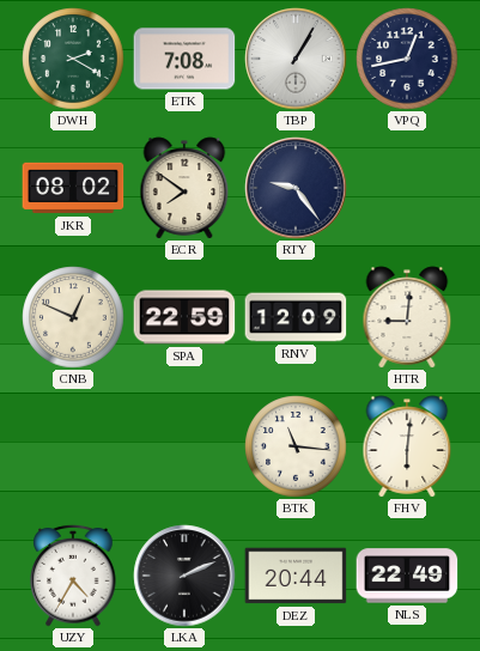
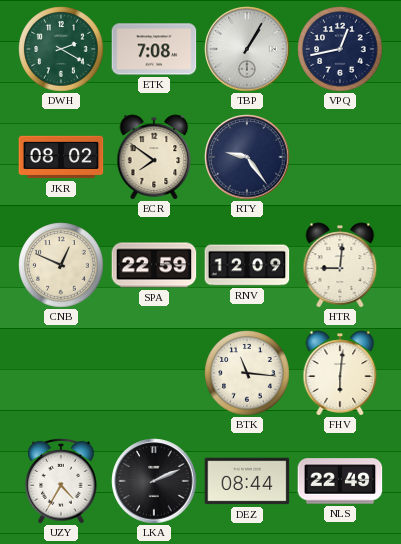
DEZ: 20:44 -> 08:44 (247, 481)
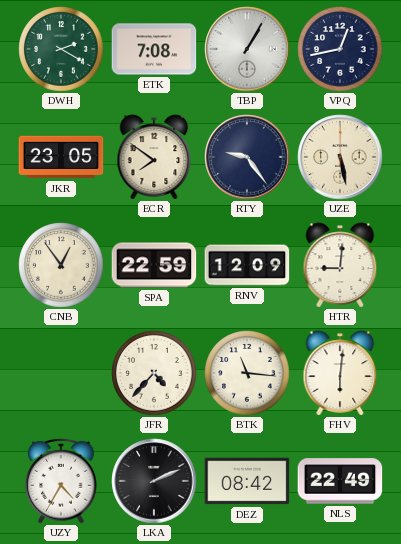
JKR: 08:02 -> 23:05 (61, 157)
UZE: none -> 5:28 (340, 157)
CNB: 12:49 -> 12:54 (61, 265)
JFR: none -> 4:37 (154, 373)
DEZ: 08:44 -> 08:42 (247, 481)
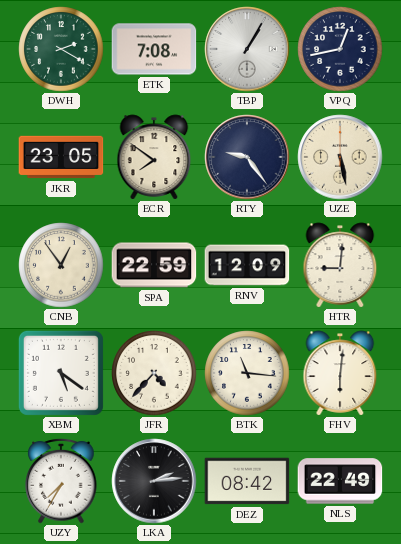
XBM: none -> 5:21 (61, 373)
UZY: 4:35 -> 7:35 (61, 481)
LKA: 2:11 -> 2:14 (154, 481)
